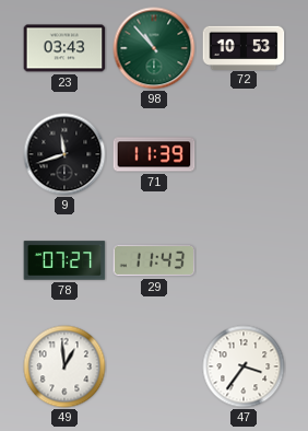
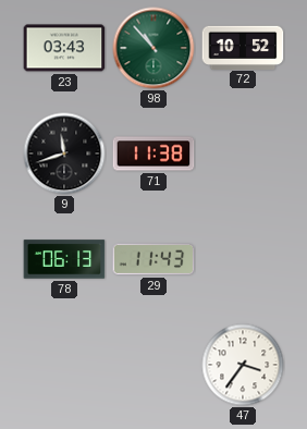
72: 10:53 -> 10:52 (243, 47)
71: 11:39 -> 11:38 (153, 154)
78: 07:27 -> 06:13 (64, 259)
49: 12:59 -> none (64, 366)
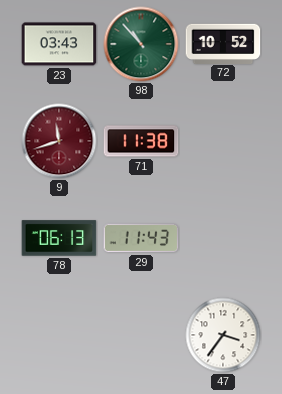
9 dial: black -> burgundy (59, 141)
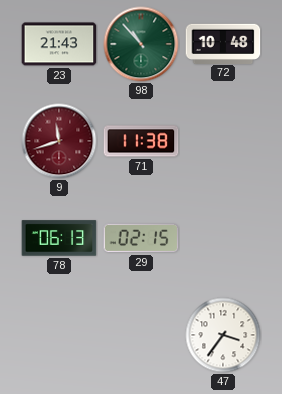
23: 03:43 -> 21:43 (59, 44)
72: 10:52 -> 10:48 (223, 43)
29: 11:43 -> 02:15 (141, 238)
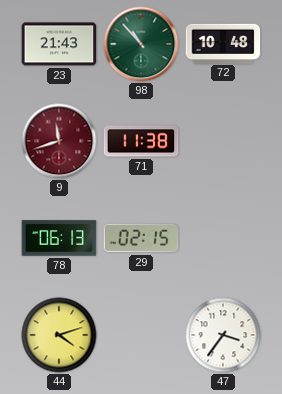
44: none -> 4:12 (59, 335)
